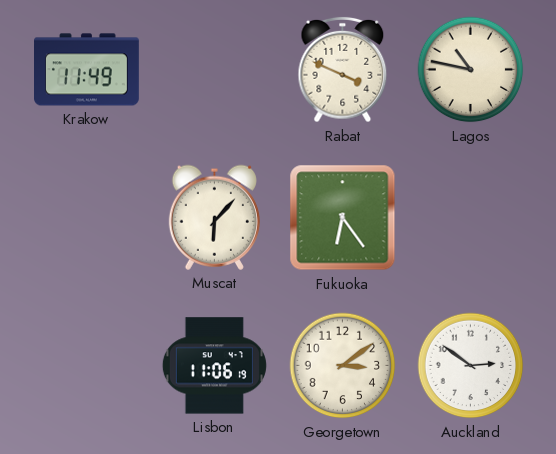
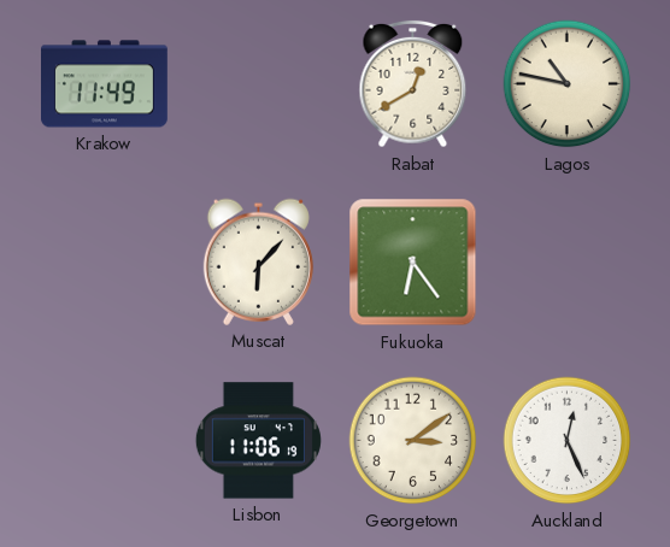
Rabat: 3:49 -> 12:40 (413, 84)
Auckland: 2:51 -> 12:26 (568, 441)
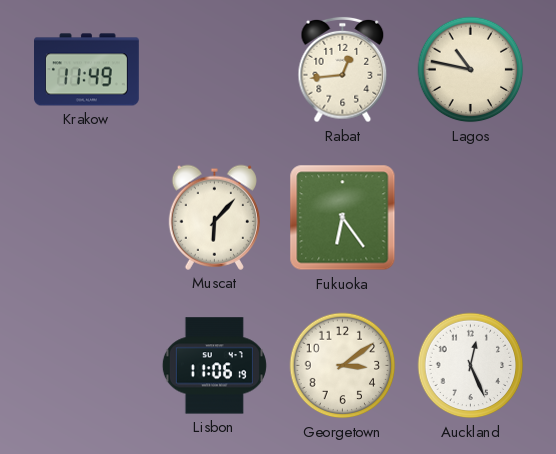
Rabat: 12:40 -> 12:44 (343, 70)
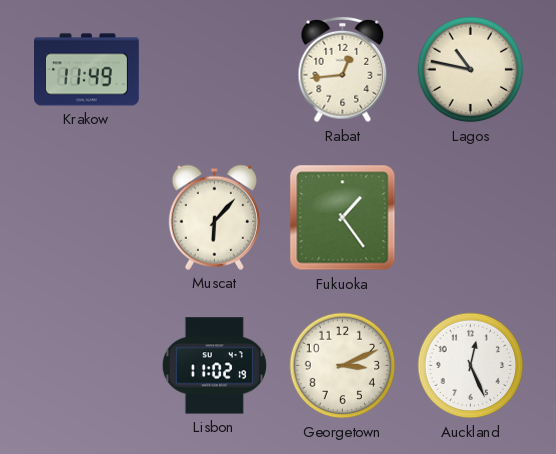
Fukuoka: 6:24 -> 1:24 (343, 218)
Lisbon: 11:06 -> 11:02 (214, 366)
Georgetown: 3:09 -> 3:11 (343, 366)
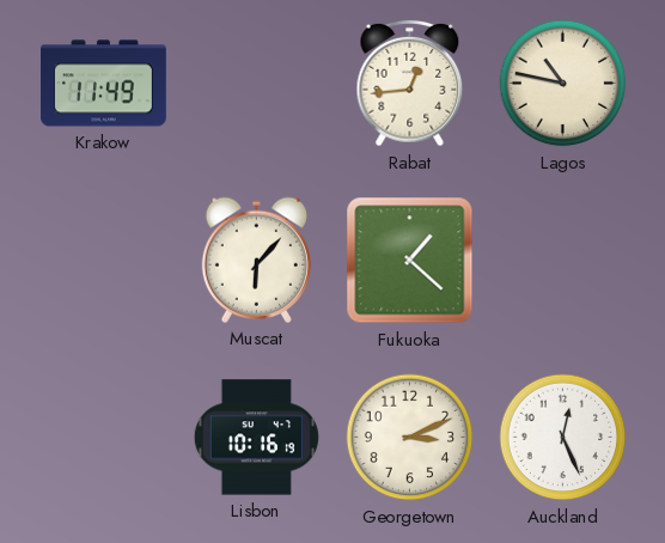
Fukuoka: 1:24 -> 1:22 (410, 261)
Lisbon: 11:02 -> 10:16 (256, 438)
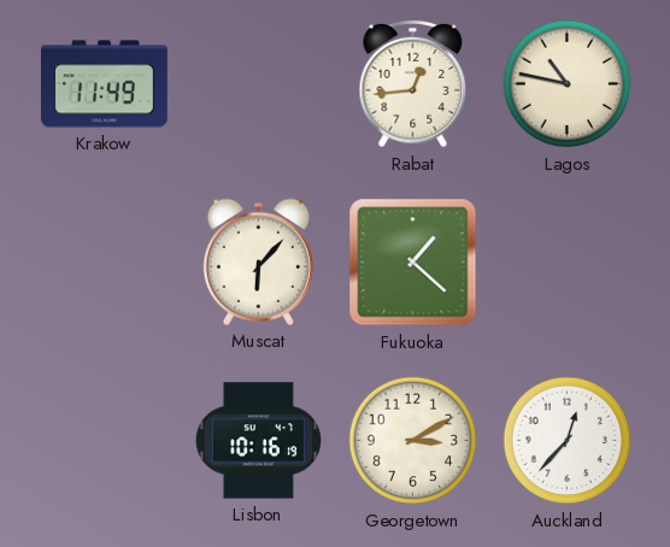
Georgetown: 3:11 -> 3:10 (413, 441)
Auckland: 12:26 -> 12:37 (568, 441)
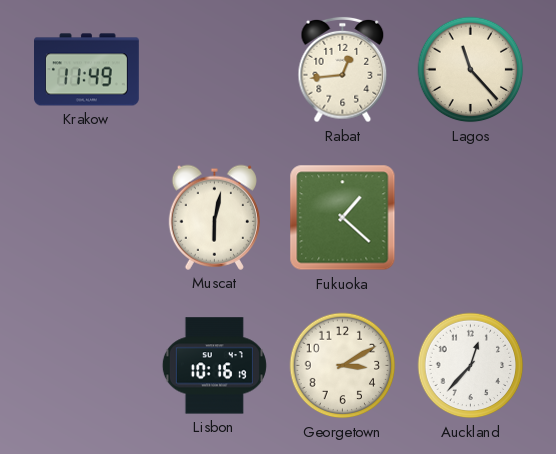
Lagos: 10:47 -> 11:23 (471, 70)
Muscat: 6:07 -> 6:02 (214, 217)
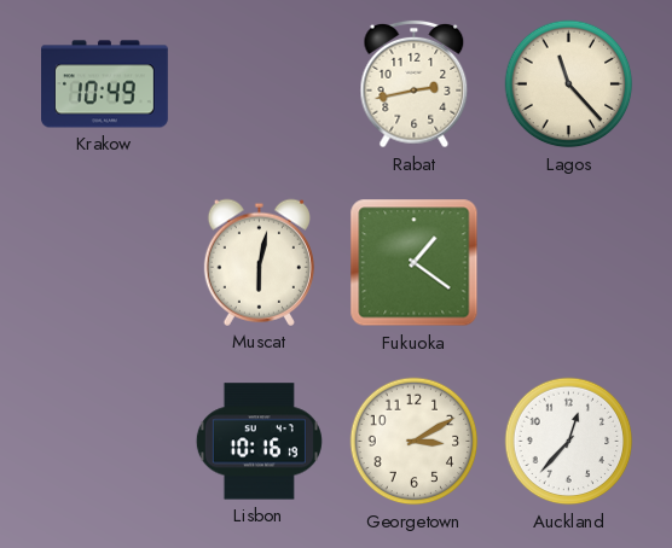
Krakow: 11:49 -> 10:49 (105, 84)
Rabat: 12:44 -> 2:43 (415, 84)
Fukuoka: 1:22 -> 1:21 (415, 263)
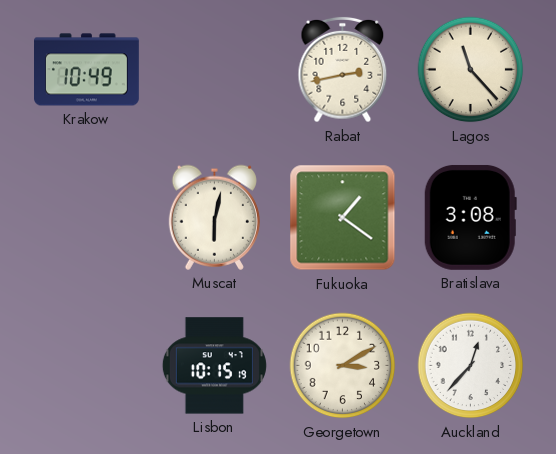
Bratislava: none -> 3:08 (470, 217)
Lisbon: 10:16 -> 10:15 (214, 366)
